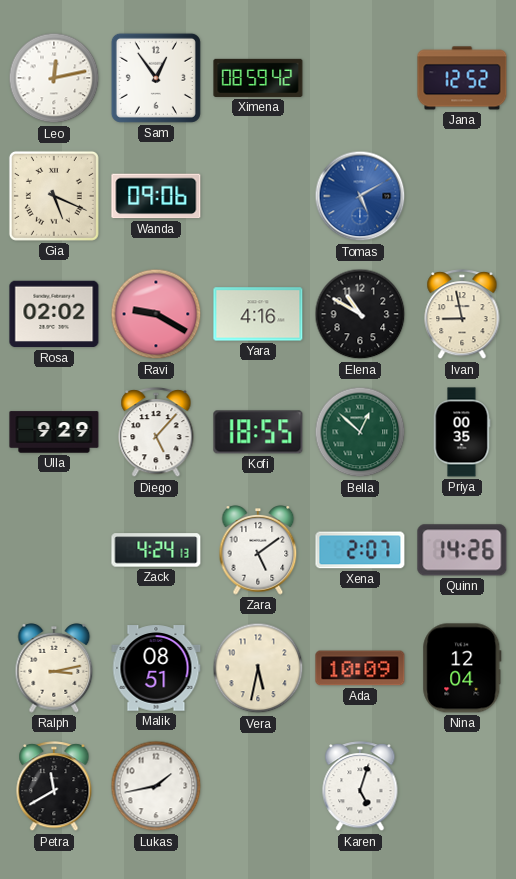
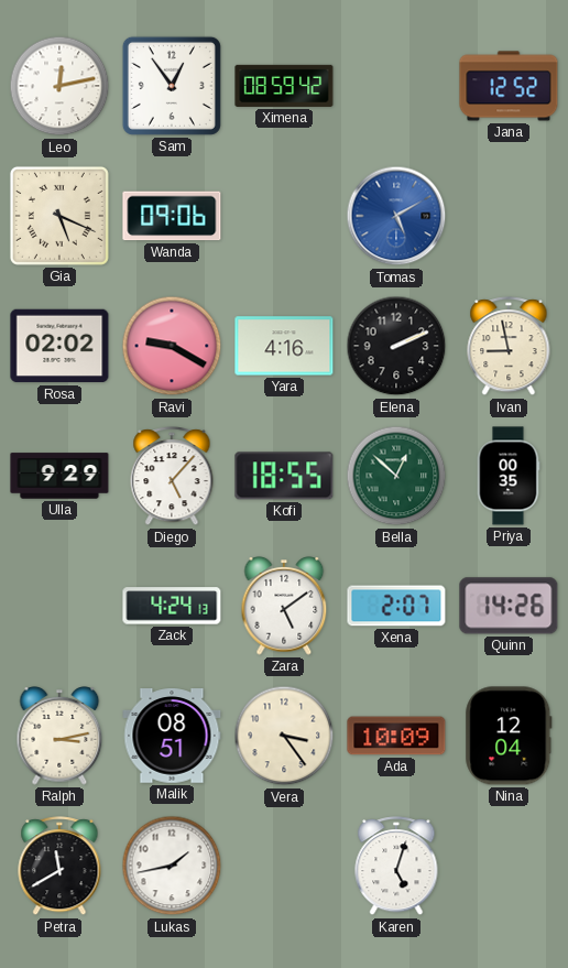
Elena: 10:50 -> 2:11 (396, 346)
Vera: 5:32 -> 3:24 (284, 736)
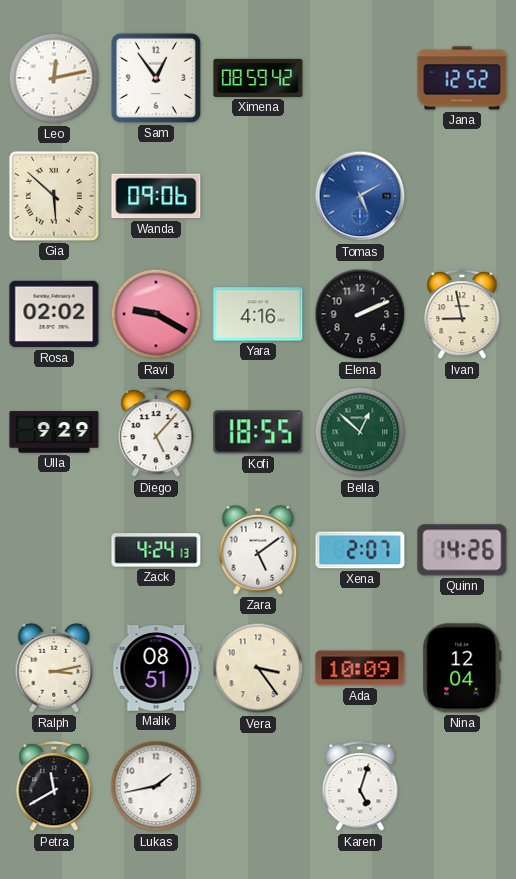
Gia: 5:19 -> 5:52 (54, 196)
Priya: 00:35 -> none (509, 476)
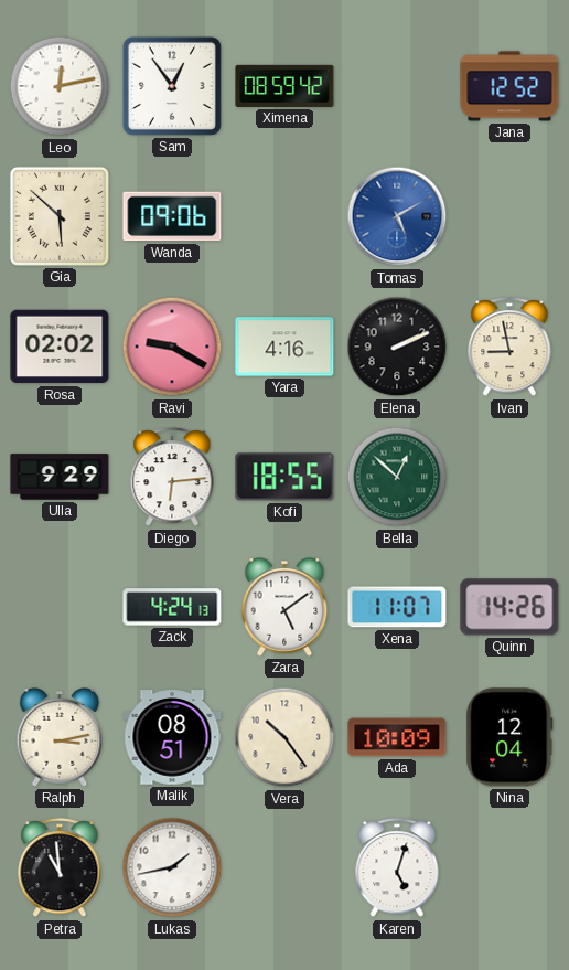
Diego: 5:07 -> 6:14 (172, 478)
Xena: 2:07 -> 11:07 (397, 607)
Vera: 3:24 -> 10:24 (284, 737)
Petra: 11:40 -> 10:59 (60, 868)
